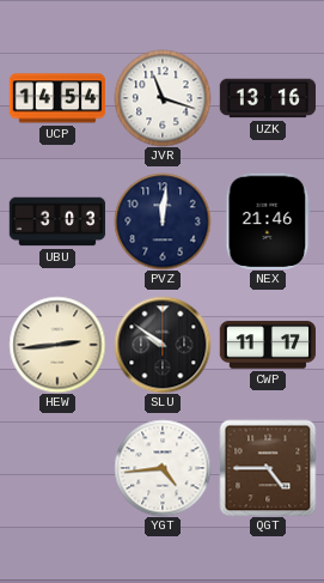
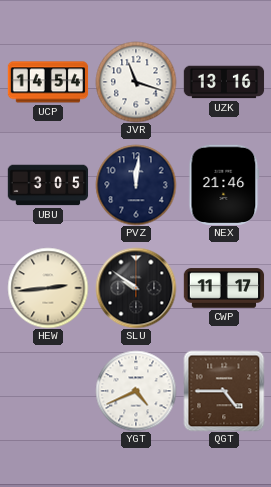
UBU: 3:03 -> 3:05 (48, 185)
YGT: 4:44 -> 4:41 (136, 391)
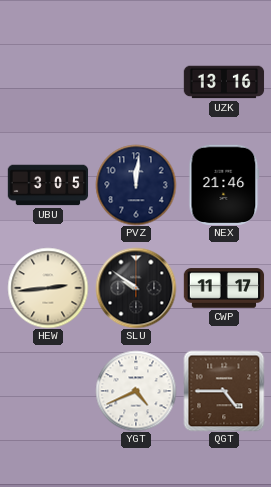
UCP: 14:54 -> none (48, 82)
JVR: 11:18 -> none (136, 82)
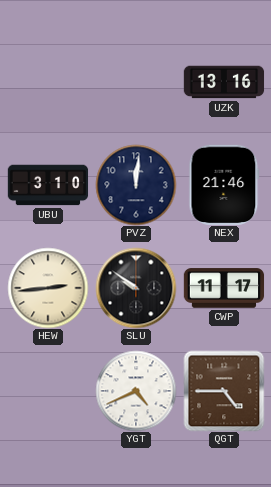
UBU: 3:05 -> 3:10 (48, 185)
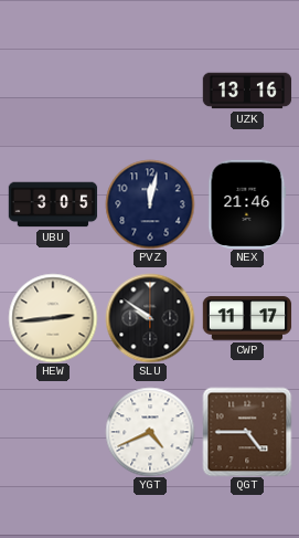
UBU: 3:10 -> 3:05 (53, 204)
PVZ: 12:01 -> 12:02 (150, 204)
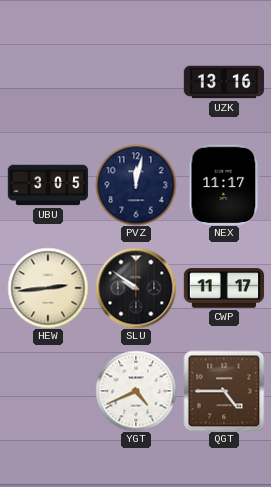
NEX: 21:46 -> 11:17 (224, 184)
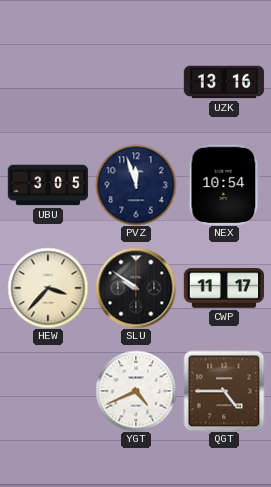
PVZ: 12:02 -> 11:57 (136, 185)
NEX: 11:17 -> 10:54 (224, 184)
HEW: 2:44 -> 3:37 (48, 288)
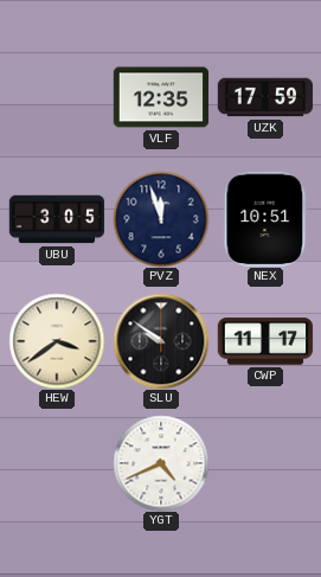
VLF: none -> 12:35 (161, 97)
UZK: 13:16 -> 17:59 (265, 97)
NEX: 10:54 -> 10:51 (265, 218)
HEW: 3:37 -> 3:39 (57, 341)
QGT: 4:45 -> none (224, 391)
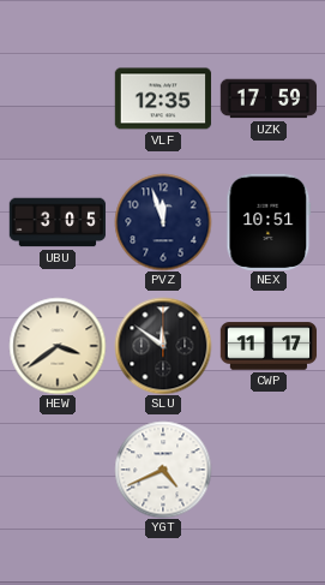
SLU: 9:51 -> 11:51 (163, 346)
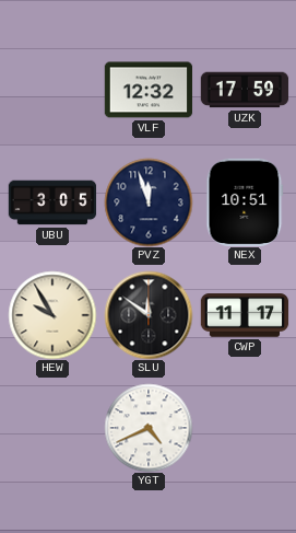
VLF: 12:35 -> 12:32 (149, 90)
HEW: 3:39 -> 9:55 (52, 315)
